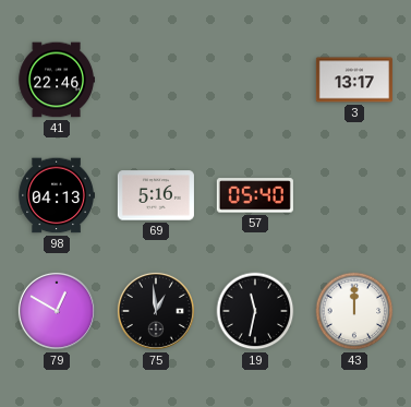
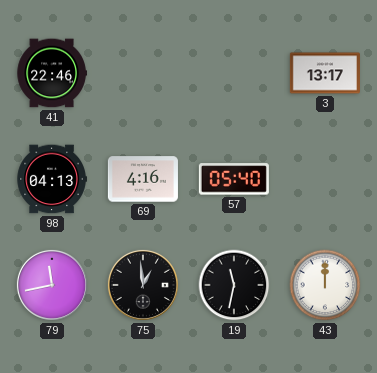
69: 5:16 -> 4:16 (143, 179)
79: 12:50 -> 11:43 (52, 285)
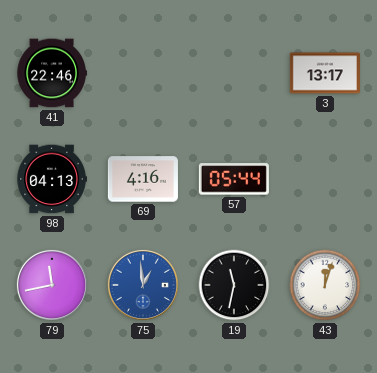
57: 05:40 -> 05:44 (234, 179)
75 dial: black -> blue (143, 285)
43: 12:00 -> 12:03 (325, 285)
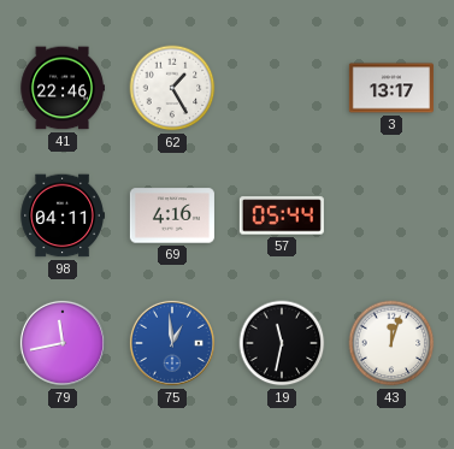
62: none -> 1:25 (172, 88)
98: 04:13 -> 04:11 (63, 215)
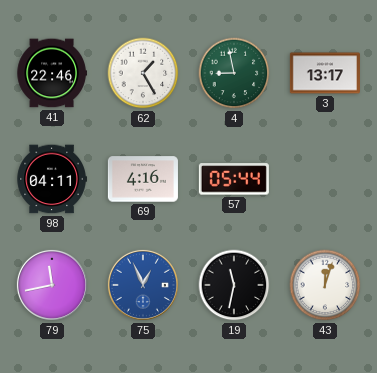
4: none -> 8:58 (234, 73)
75: 12:59 -> 12:56 (143, 285)
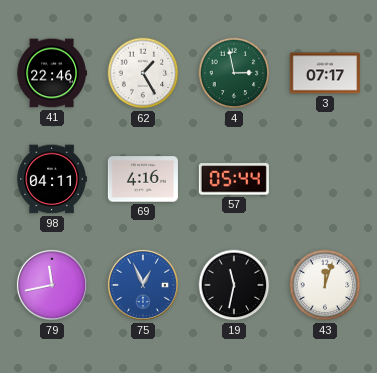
4: 8:58 -> 2:58 (234, 73)
3: 13:17 -> 07:17 (325, 73)
